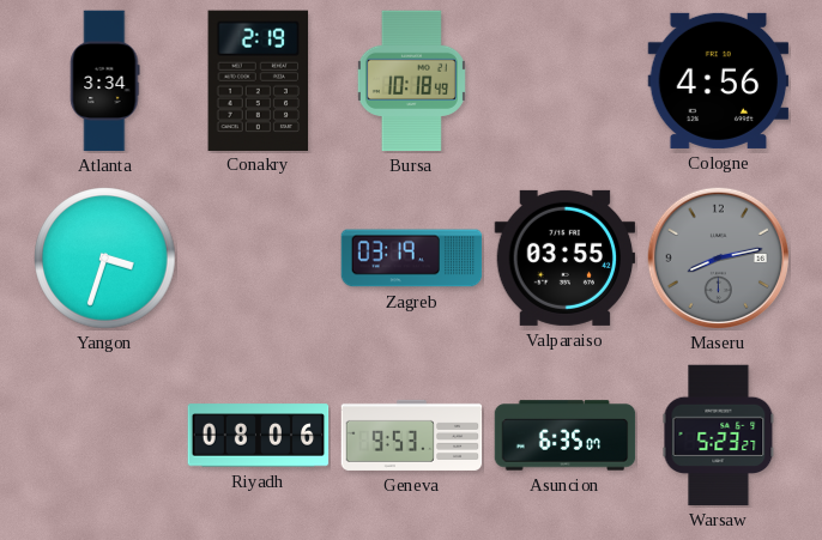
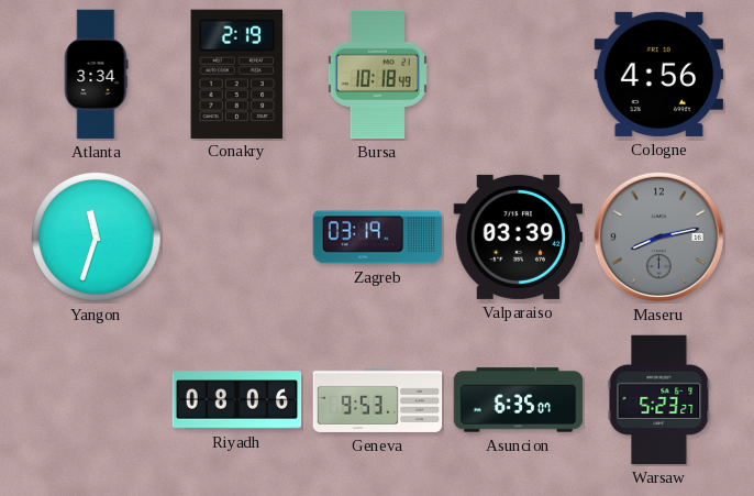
Yangon: 3:33 -> 11:33 (97, 238)
Valparaiso: 03:55 -> 03:39 (519, 236)
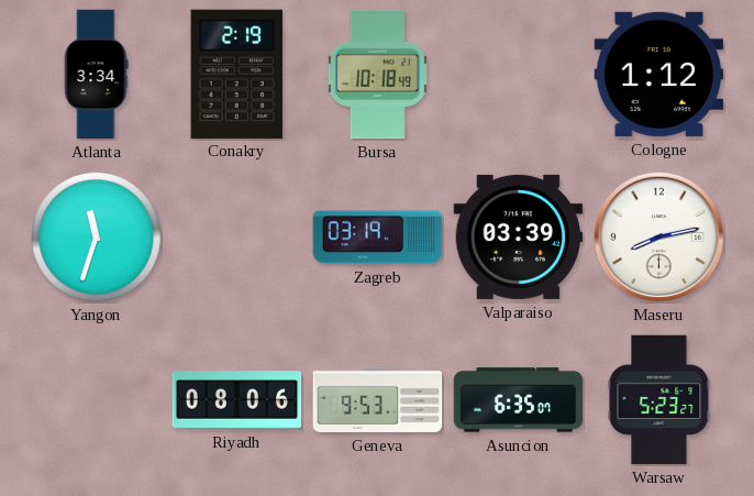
Cologne: 4:56 -> 1:12 (659, 74)
Maseru dial: grey -> white (658, 236)
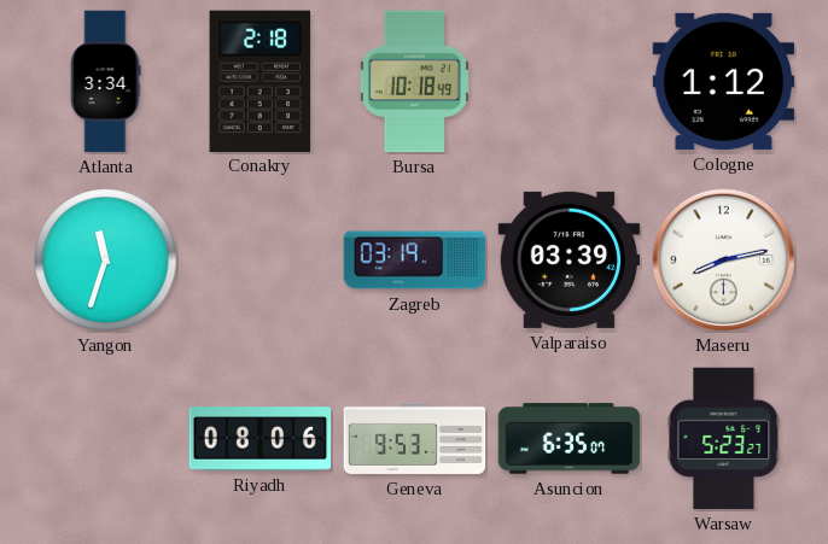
Conakry: 2:19 -> 2:18 (261, 81)
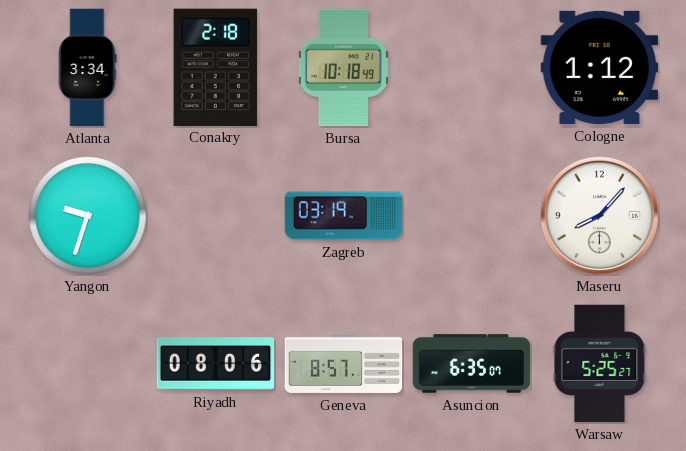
Yangon: 11:33 -> 9:33 (88, 216)
Valparaiso: 03:39 -> none (570, 259)
Maseru: 8:13 -> 8:07 (599, 215)
Geneva: 9:53 -> 8:57 (344, 363)
Warsaw: 5:23 -> 5:25 (600, 364)
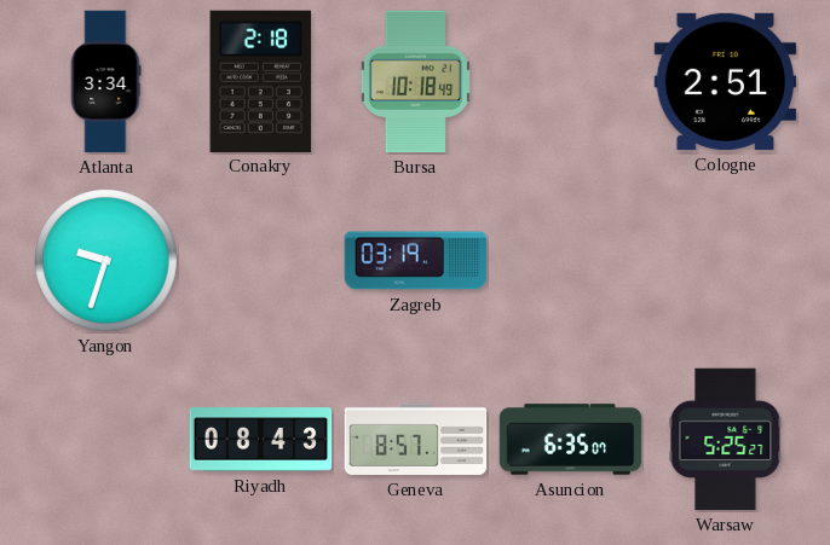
Cologne: 1:12 -> 2:51 (726, 81)
Maseru: 8:07 -> none (599, 215)
Riyadh: 08:06 -> 08:43 (261, 440)
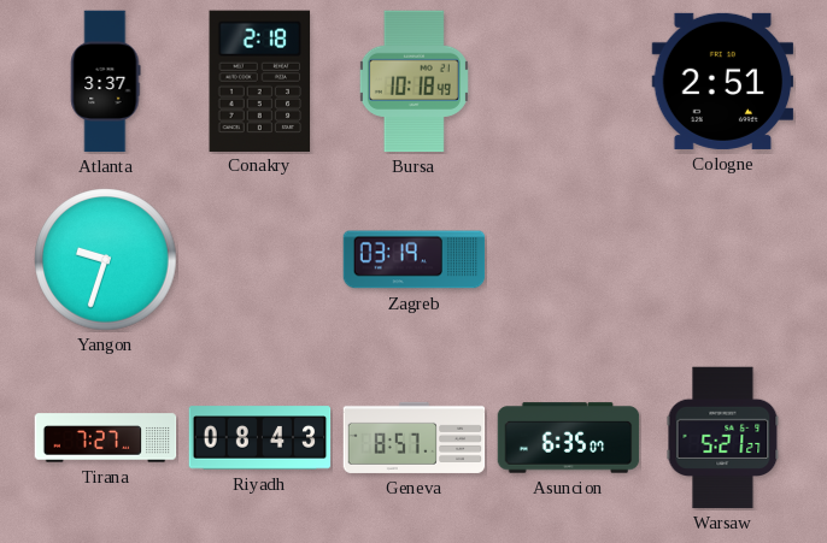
Atlanta: 3:34 -> 3:37 (106, 82)
Tirana: none -> 7:27 (106, 438)
Warsaw: 5:25 -> 5:21 (723, 438)
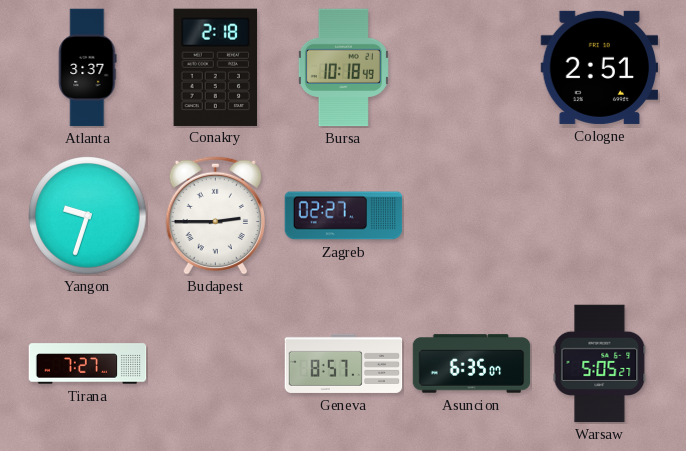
Budapest: none -> 2:45 (215, 215)
Zagreb: 03:19 -> 02:27 (344, 216)
Riyadh: 08:43 -> none (260, 438)
Warsaw: 5:21 -> 5:05 (600, 364)
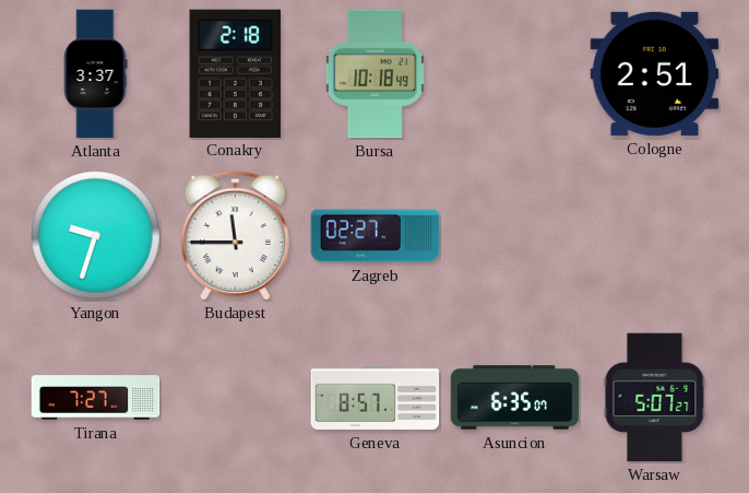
Budapest: 2:45 -> 11:45 (235, 235)
Warsaw: 5:05 -> 5:07 (655, 398)
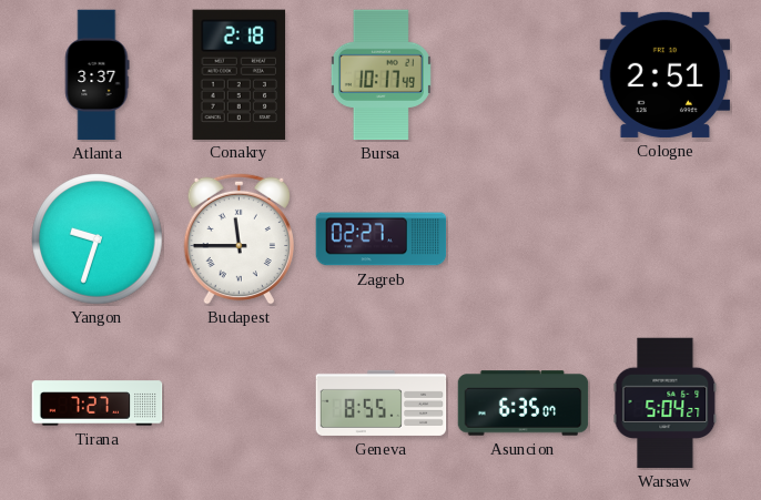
Bursa: 10:18 -> 10:17 (380, 75)
Geneva: 8:57 -> 8:55 (382, 402)
Warsaw: 5:07 -> 5:04 (666, 404)
